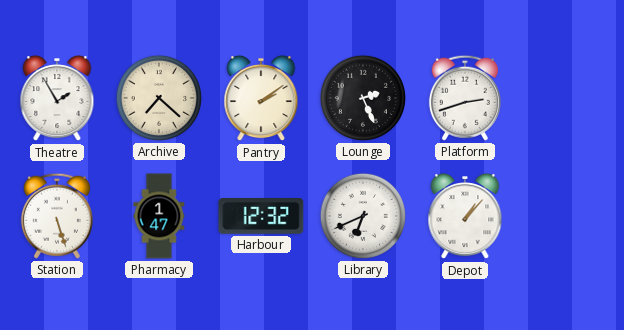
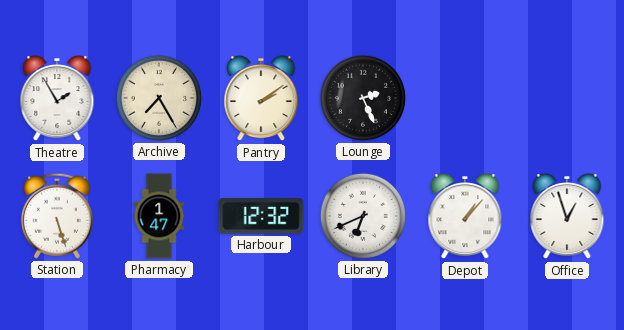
Archive: 7:22 -> 7:25 (159, 98)
Platform: 2:42 -> none (465, 98)
Office: none -> 12:57 (567, 217)
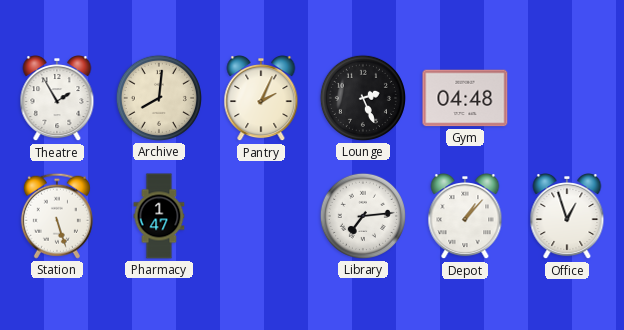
Archive: 7:25 -> 8:01 (159, 98)
Pantry: 2:09 -> 2:04 (261, 99)
Gym: none -> 04:48 (465, 98)
Harbour: 12:32 -> none (261, 217)
Library: 6:41 -> 7:14 (363, 216)
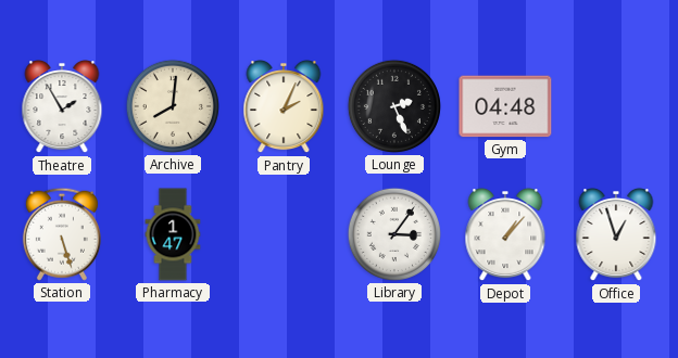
Library: 7:14 -> 3:06 (394, 234)
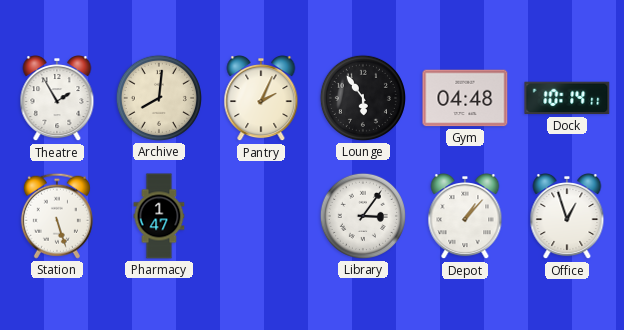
Lounge: 2:26 -> 5:54 (363, 98)
Dock: none -> 10:14 (567, 98)
